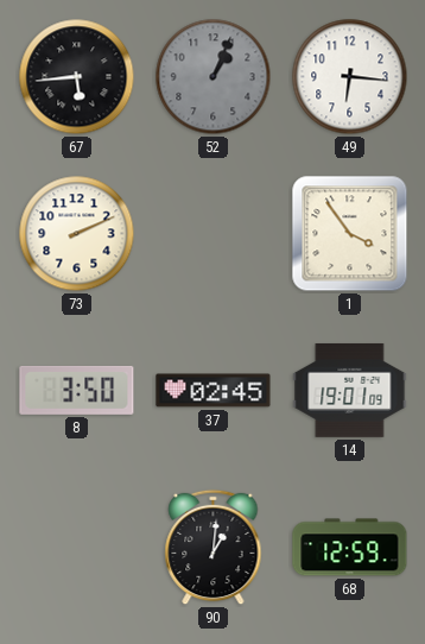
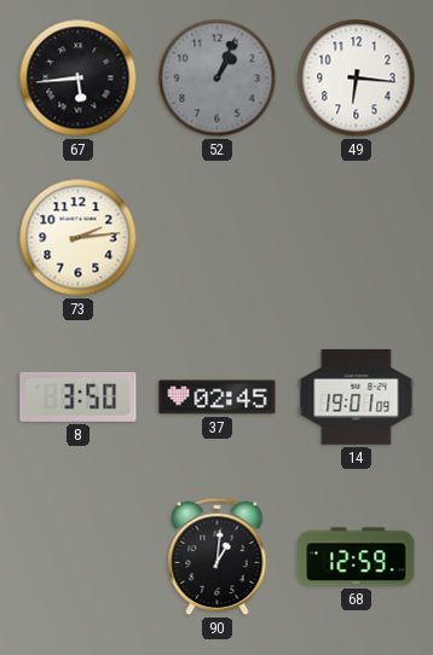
73: 2:11 -> 2:14 (79, 238)
1: 3:54 -> none (350, 234)
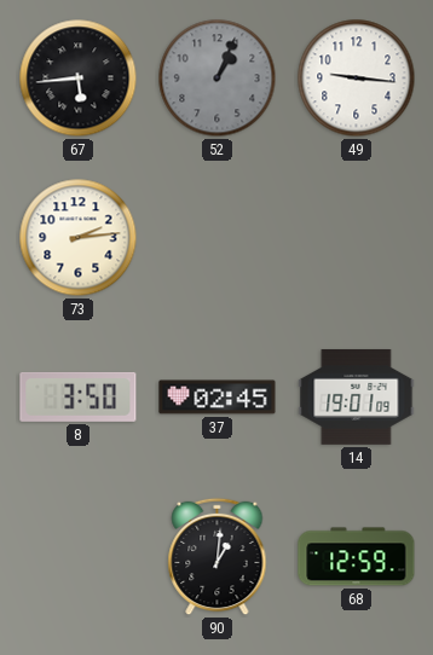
49: 6:16 -> 9:16 (357, 79)
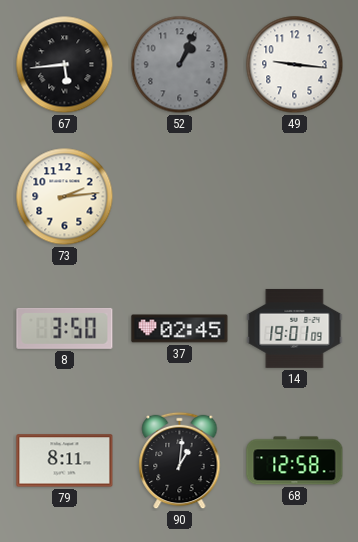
79: none -> 8:11 (65, 461)
68: 12:59 -> 12:58 (295, 461)
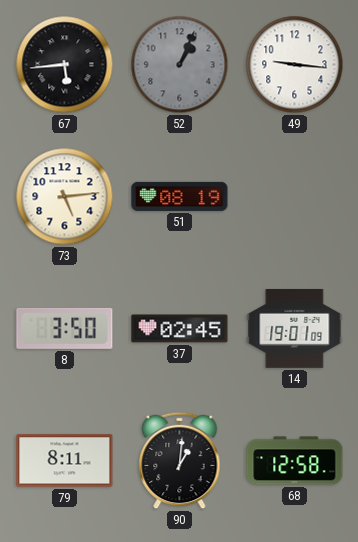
73: 2:14 -> 5:14 (65, 197)
51: none -> 08:19 (180, 196)
